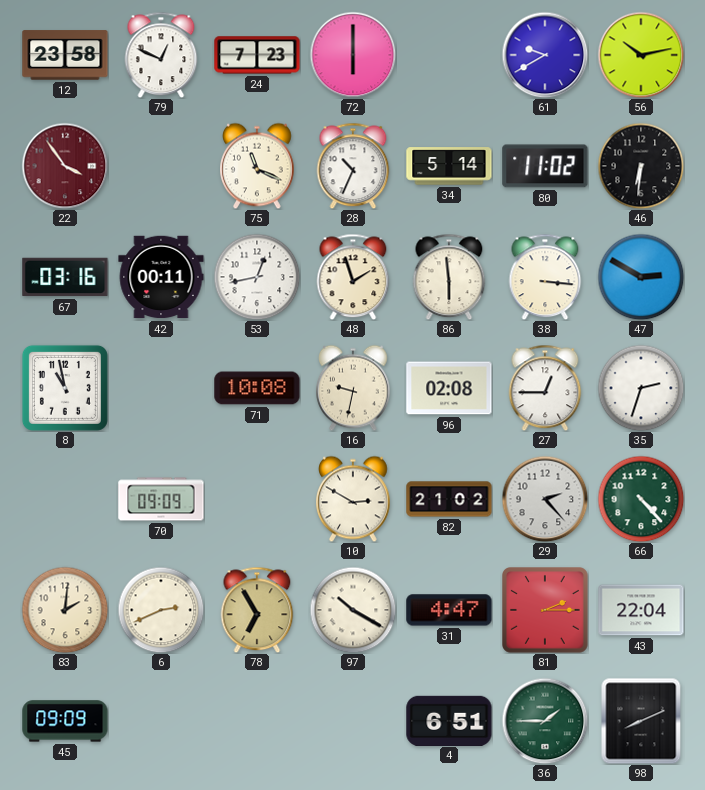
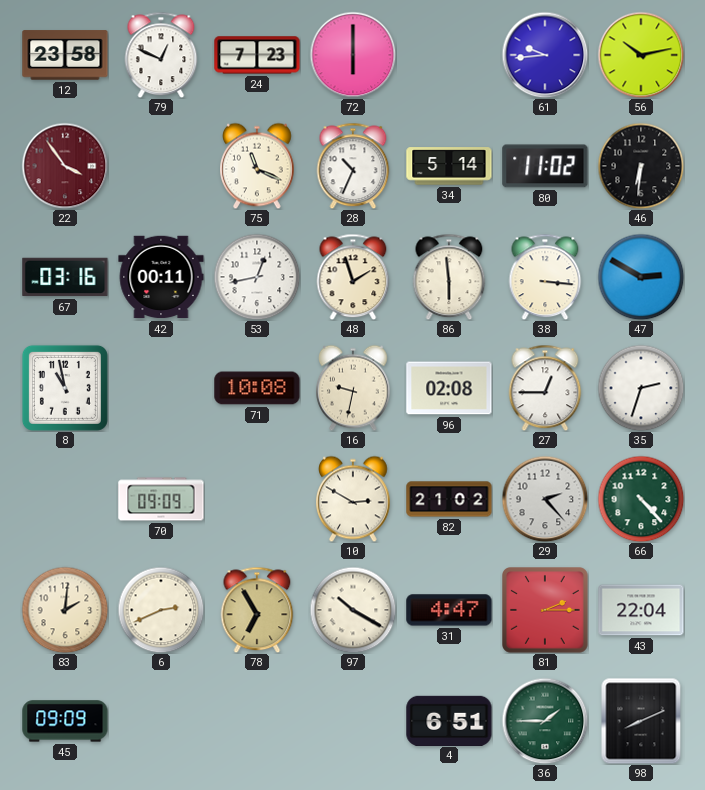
61: 9:40 -> 9:44 (545, 55)
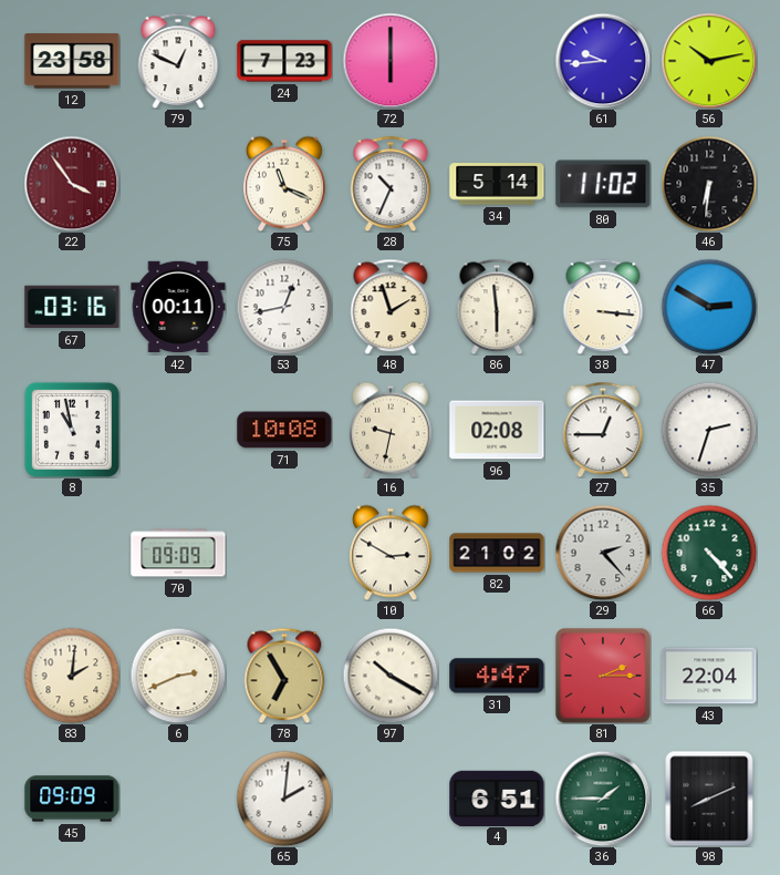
65: none -> 2:01 (284, 799)
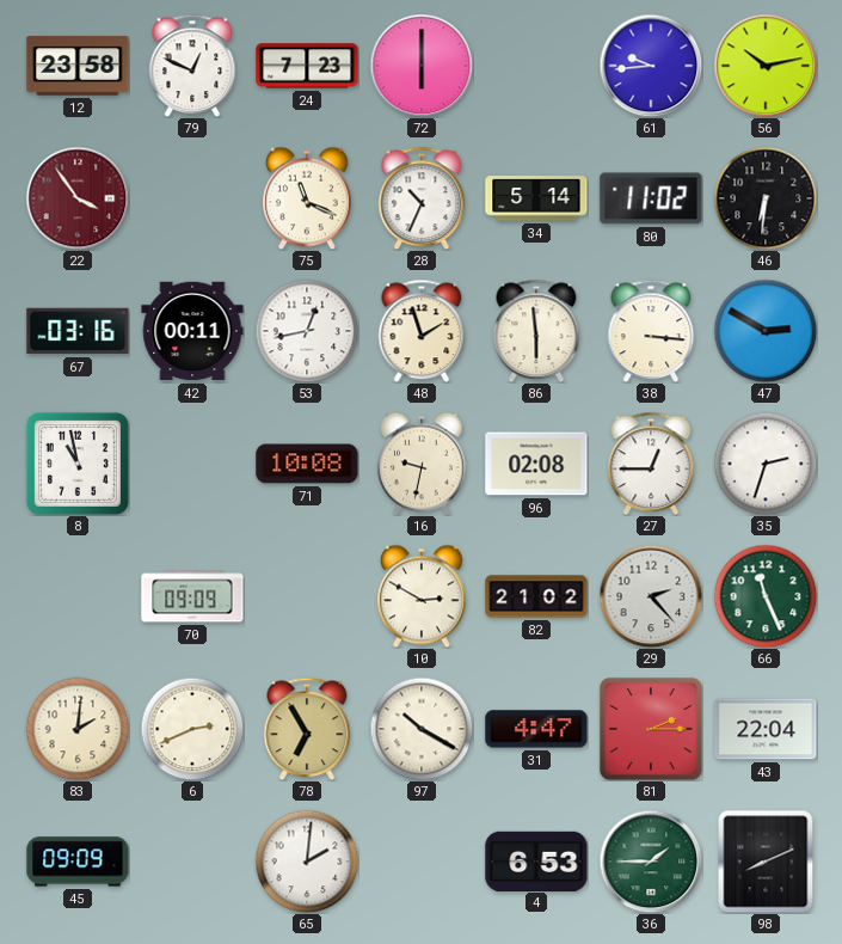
66: 4:23 -> 11:26 (766, 596)
4: 6:51 -> 6:53 (536, 860)
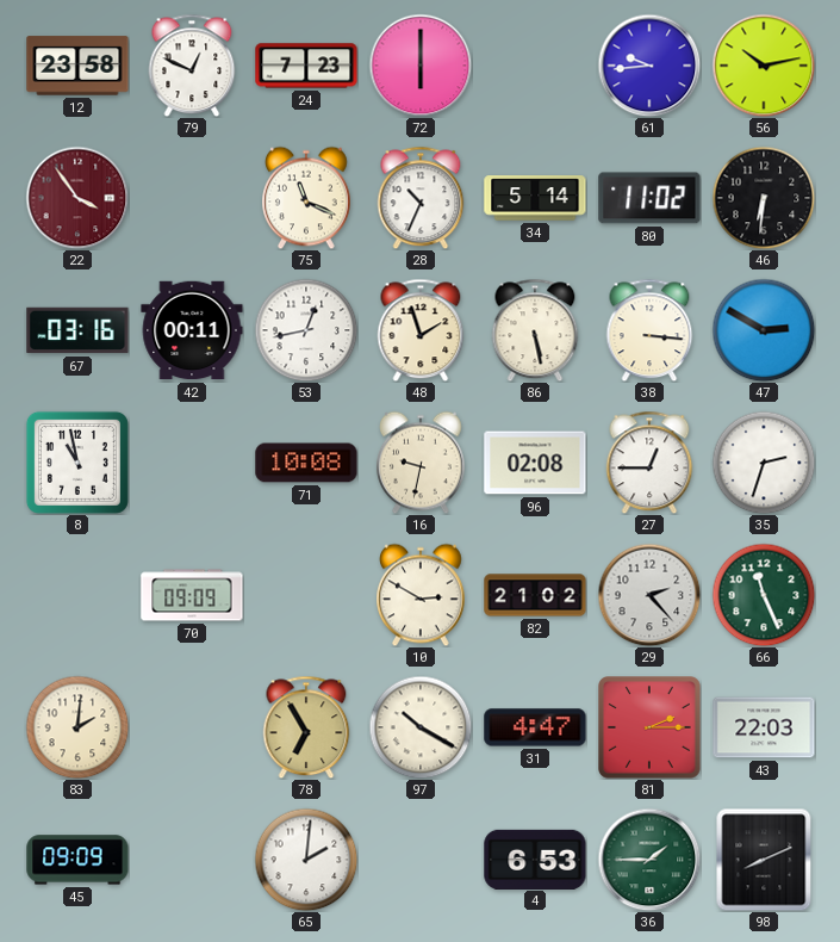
86: 5:59 -> 5:28 (535, 330)
6: 2:41 -> none (192, 729)
43: 22:04 -> 22:03 (764, 727)
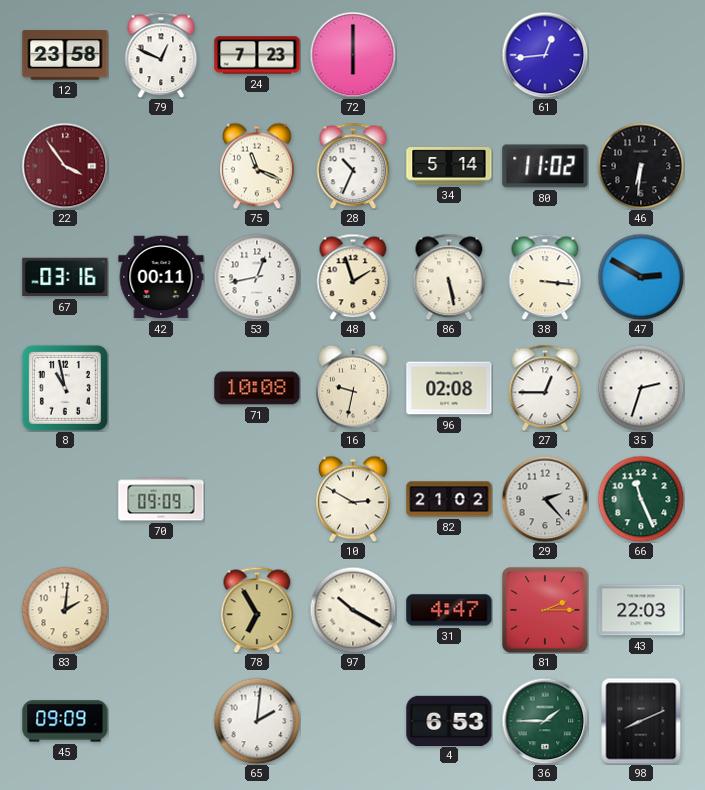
61: 9:44 -> 12:44 (545, 55)
56: 10:13 -> none (764, 66)
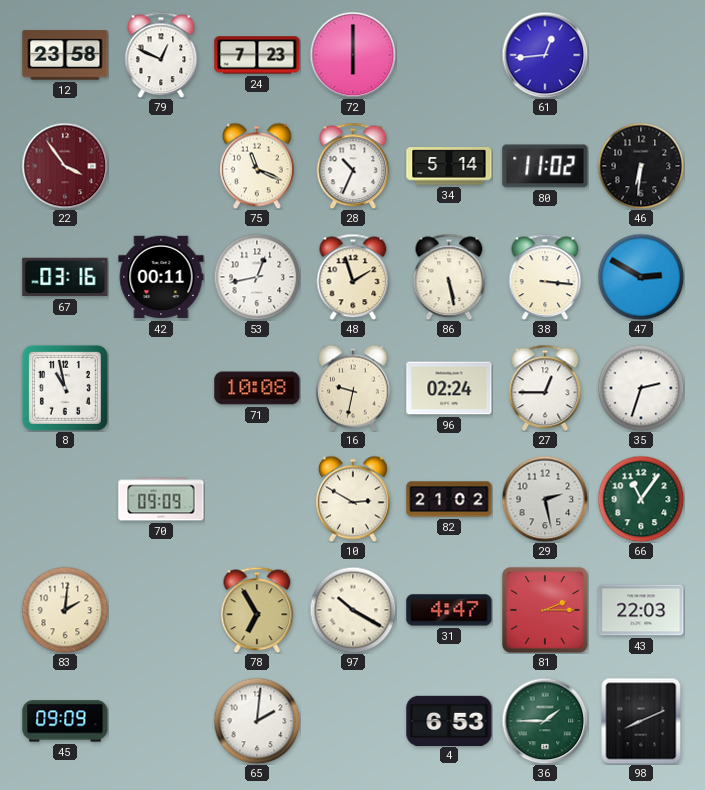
96: 02:08 -> 02:24 (449, 388)
29: 2:23 -> 2:28 (545, 499)
66: 11:26 -> 11:06 (641, 499)
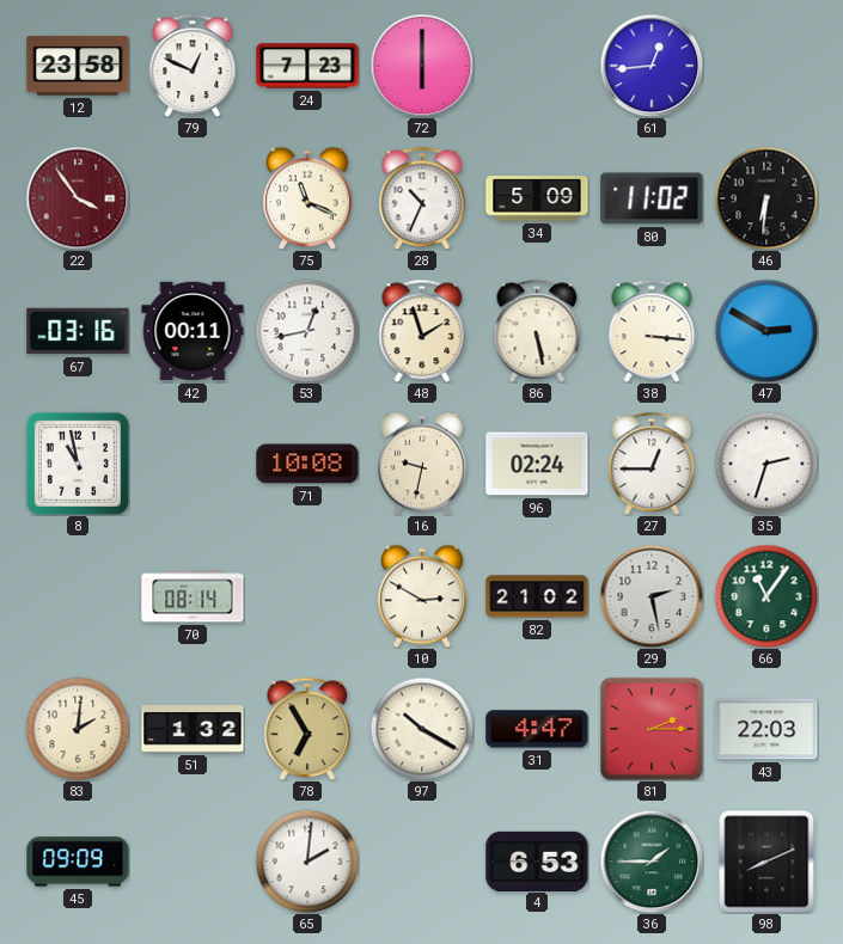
34: 5:14 -> 5:09 (537, 198)
70: 09:09 -> 08:14 (193, 596)
51: none -> 1:32 (193, 729)
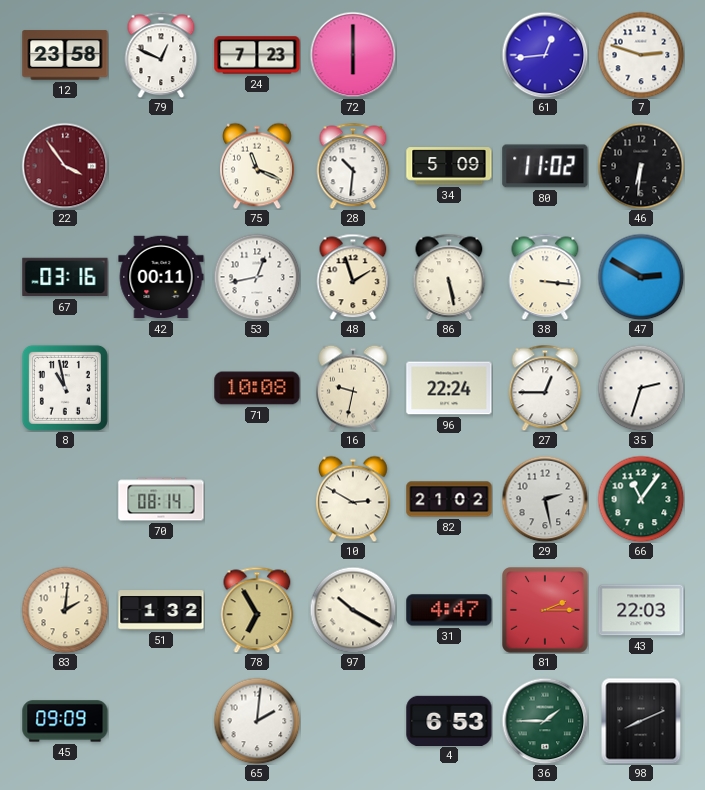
7: none -> 2:48 (641, 55)
28: 10:34 -> 10:31 (353, 166)
96: 02:24 -> 22:24 (449, 388)
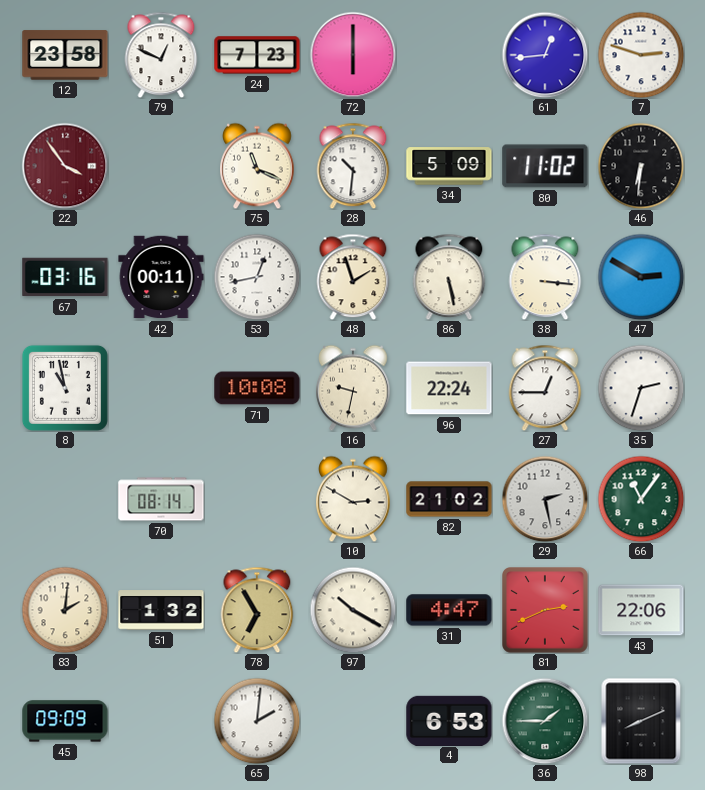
81: 2:15 -> 2:41 (546, 611)
43: 22:03 -> 22:06 (641, 610)
